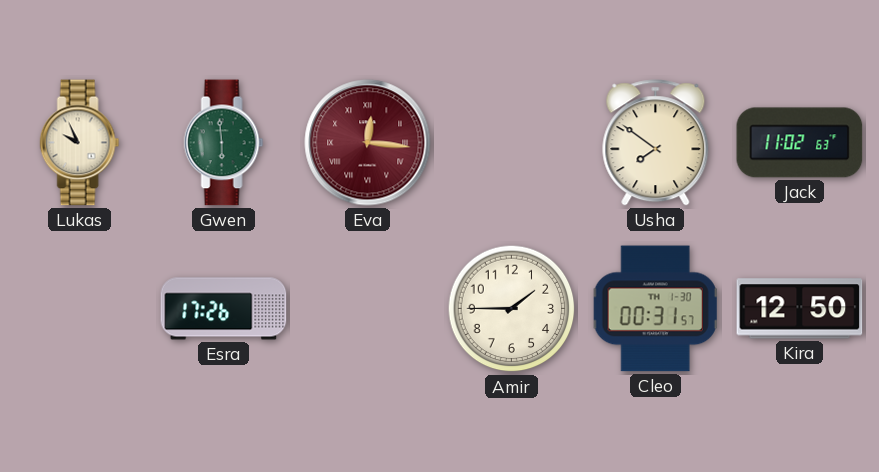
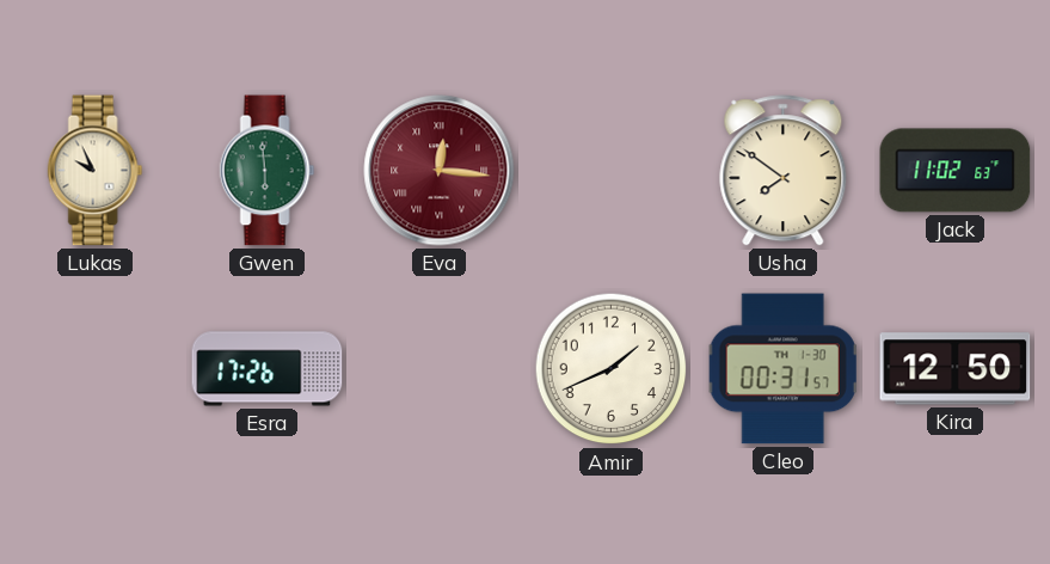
Amir: 1:45 -> 1:41 (612, 369)
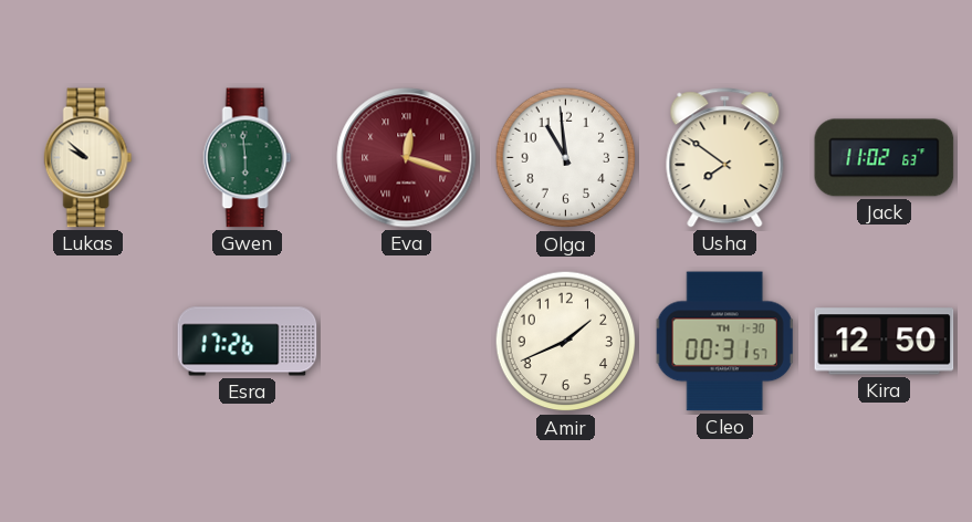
Lukas: 9:56 -> 9:52 (88, 158)
Eva: 12:16 -> 12:18 (407, 158)
Olga: none -> 10:59 (566, 158)
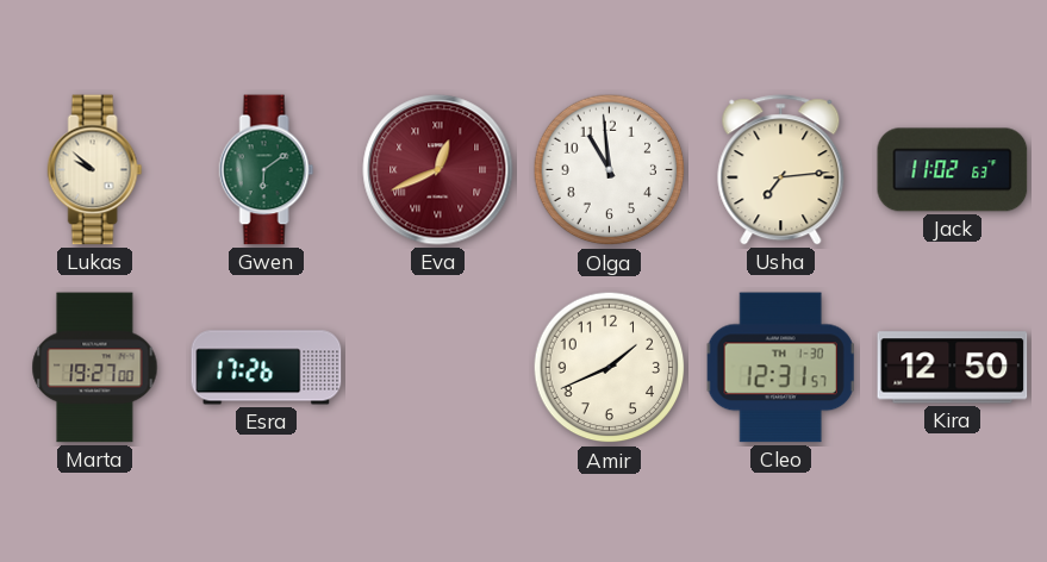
Gwen: 5:59 -> 6:09 (267, 170)
Eva: 12:18 -> 12:41 (438, 170)
Usha: 7:51 -> 7:14 (781, 170)
Marta: none -> 19:27 (95, 368)
Cleo: 00:31 -> 12:31 (780, 368)
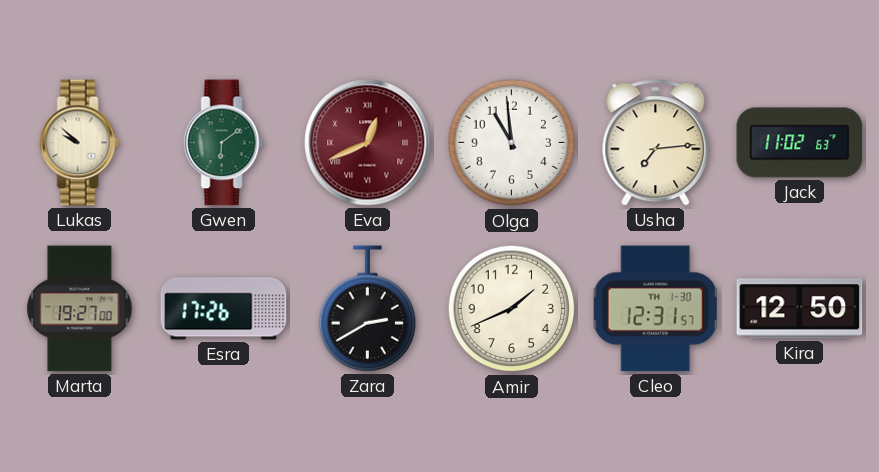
Zara: none -> 2:40 (368, 309)
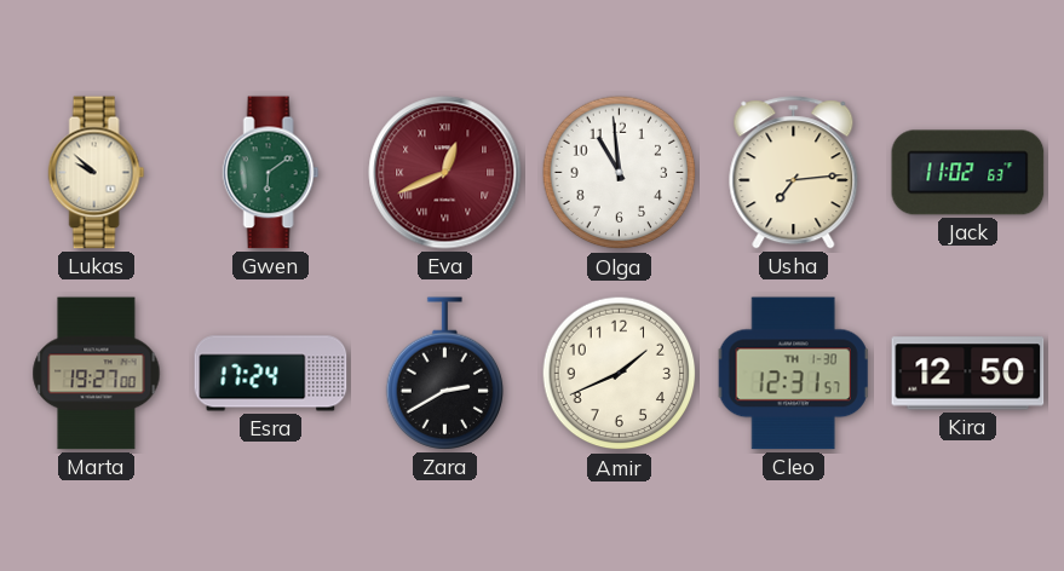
Esra: 17:26 -> 17:24 (271, 374)
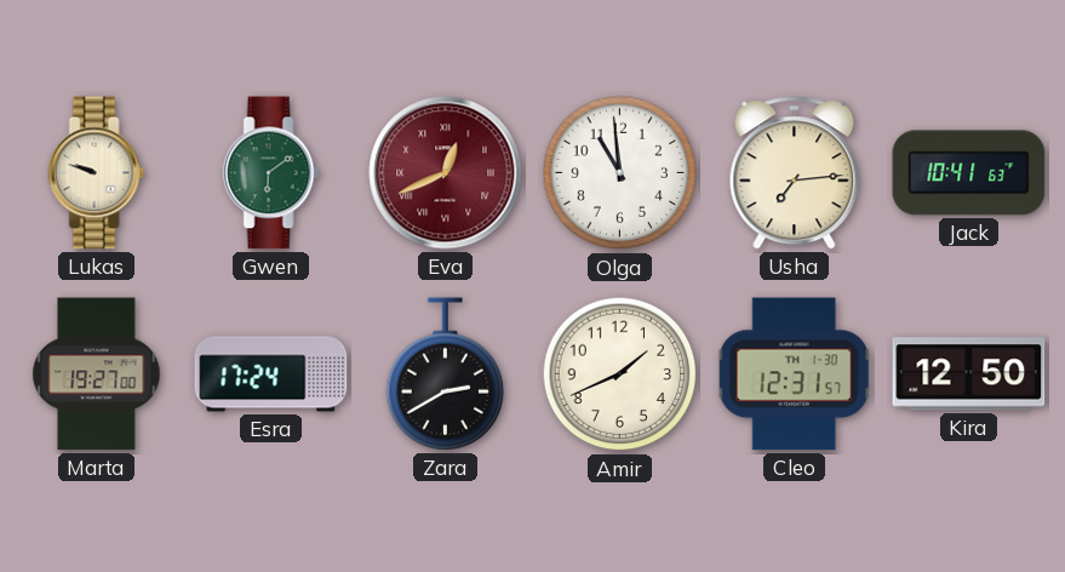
Lukas: 9:52 -> 9:48 (97, 173)
Jack: 11:02 -> 10:41 (969, 173)
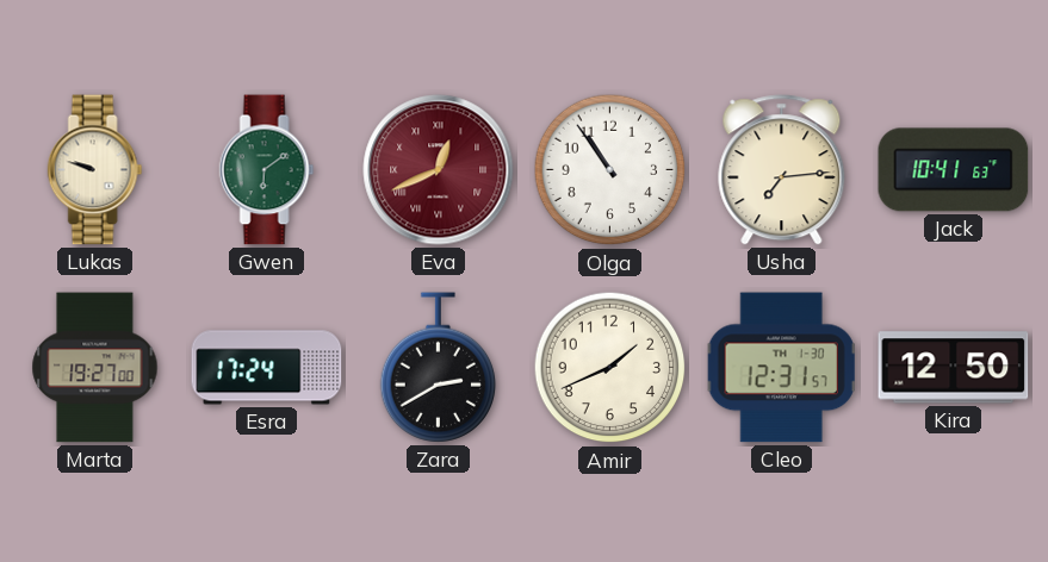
Olga: 10:59 -> 10:54 (610, 170)
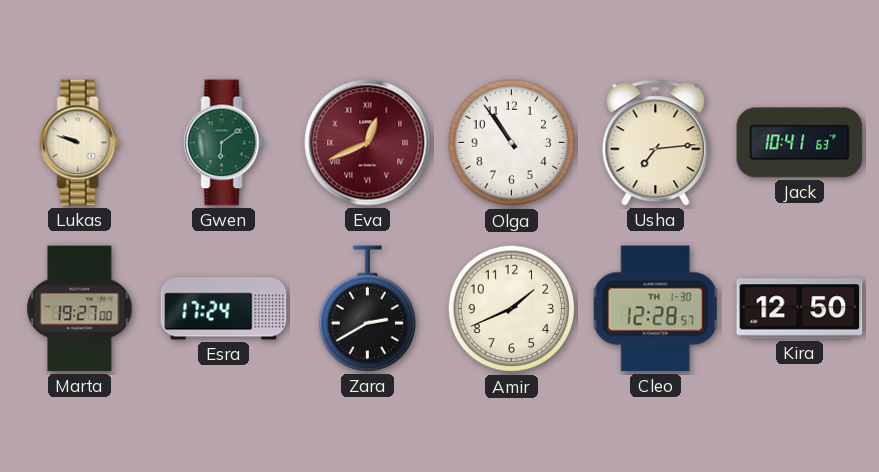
Cleo: 12:31 -> 12:28 (655, 309)
